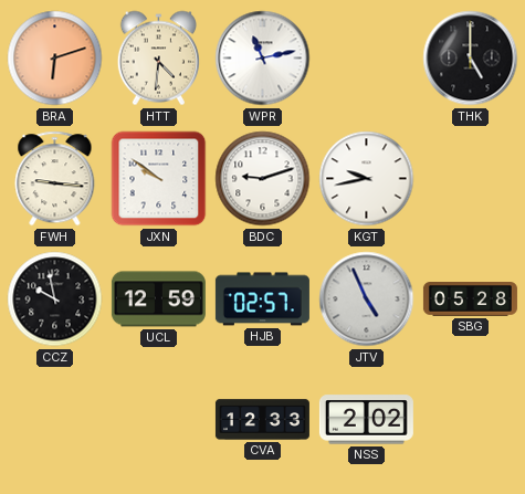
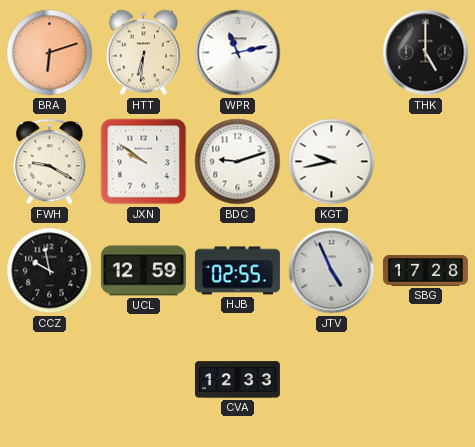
HTT: 4:31 -> 6:31 (143, 53)
FWH: 9:16 -> 9:20 (50, 162)
HJB: 02:57 -> 02:55 (237, 271)
SBG: 05:28 -> 17:28 (425, 271)
NSS: 2:02 -> none (366, 420)
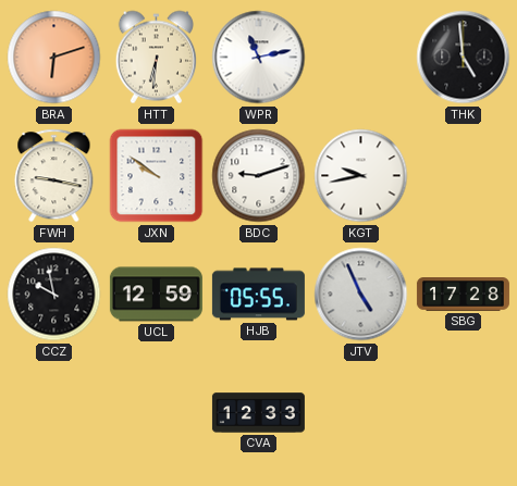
THK: 5:00 -> 4:59 (464, 58)
FWH: 9:20 -> 9:17 (54, 176)
HJB: 02:55 -> 05:55 (258, 295)
